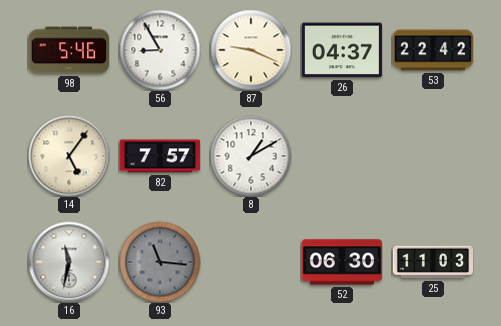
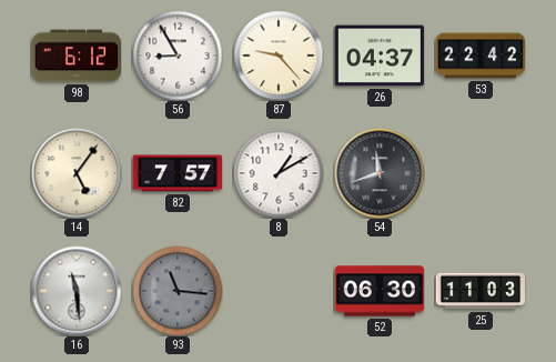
98: 5:46 -> 6:12 (75, 56)
87: 9:19 -> 9:23 (279, 56)
54: none -> 11:42 (380, 173)
16: 11:32 -> 11:29 (77, 291)
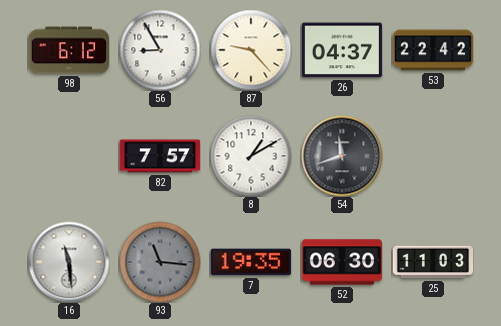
14: 5:06 -> none (77, 173)
7: none -> 19:35 (251, 262)
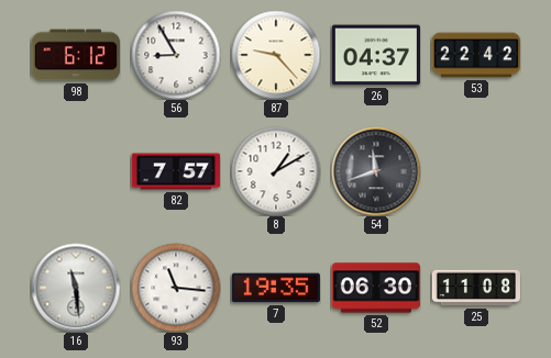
93 dial: grey -> white (176, 288)
25: 11:03 -> 11:08 (475, 288)
